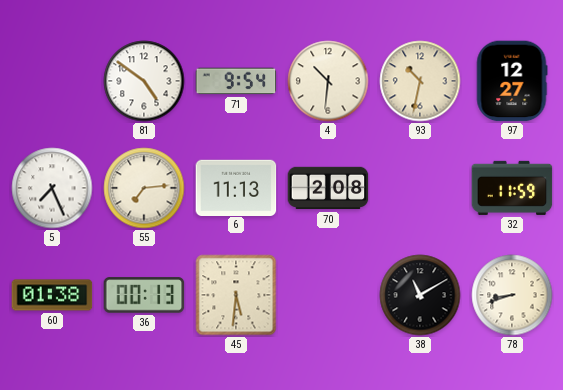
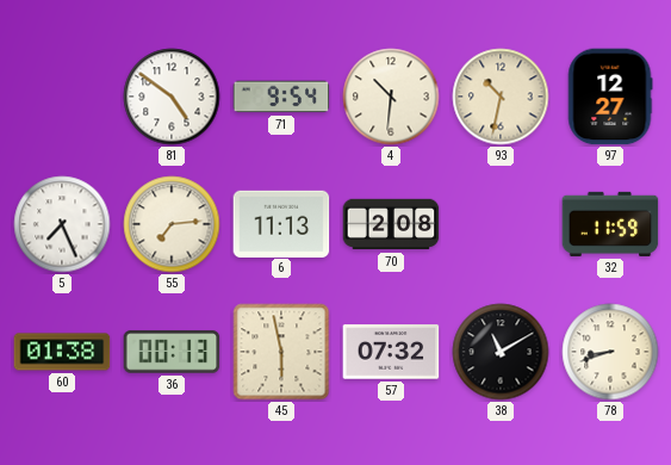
45: 5:31 -> 5:58 (281, 352)
57: none -> 07:32 (391, 352)
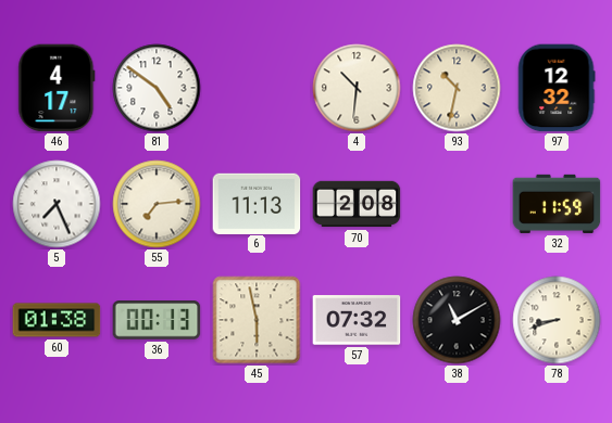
46: none -> 4:17 (57, 88)
71: 9:54 -> none (281, 97)
97: 12:27 -> 12:32 (557, 88)
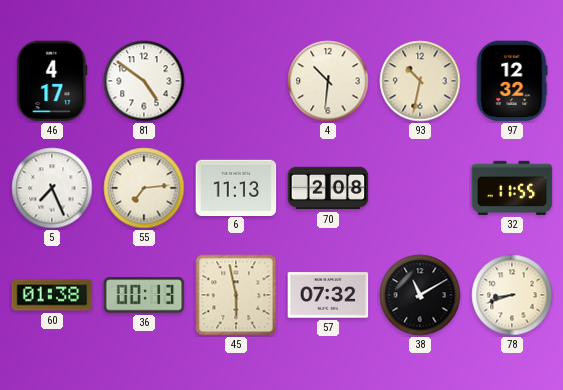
32: 11:59 -> 11:55 (512, 188)
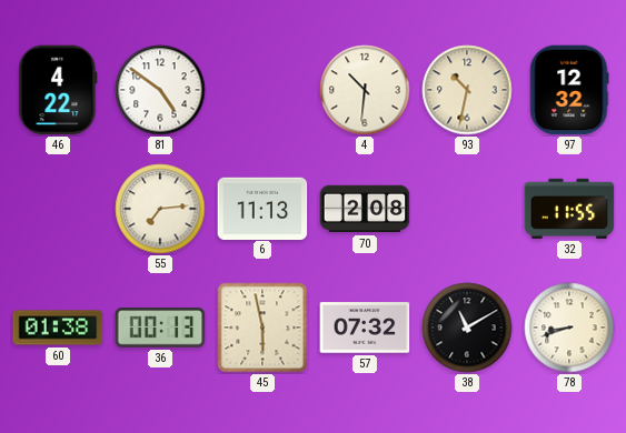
46: 4:17 -> 4:22 (58, 90)
5: 7:26 -> none (52, 188)
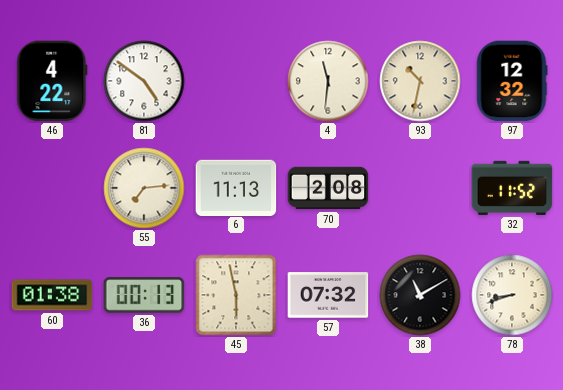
4: 10:31 -> 11:31 (328, 81)
32: 11:55 -> 11:52 (512, 188)
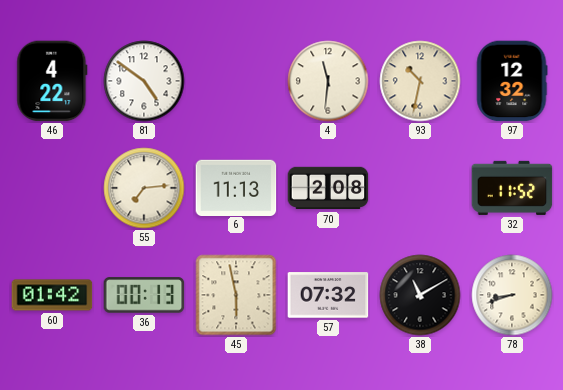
60: 01:38 -> 01:42 (52, 295)
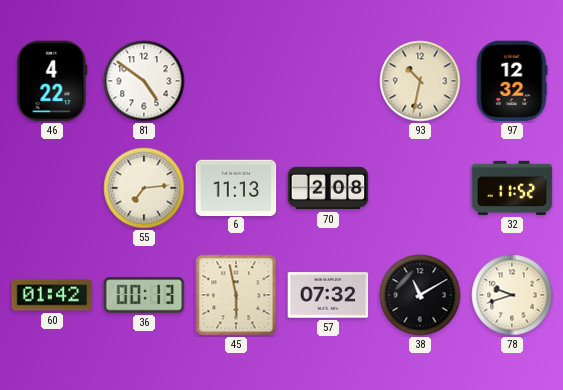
4: 11:31 -> none (328, 81)
78: 8:42 -> 9:42 (512, 295)
